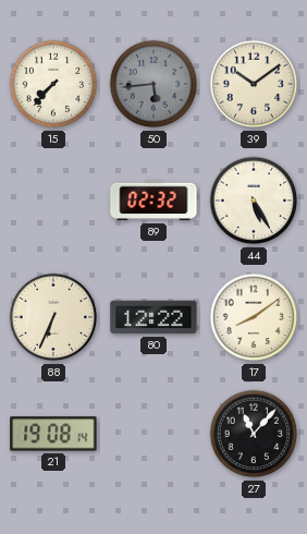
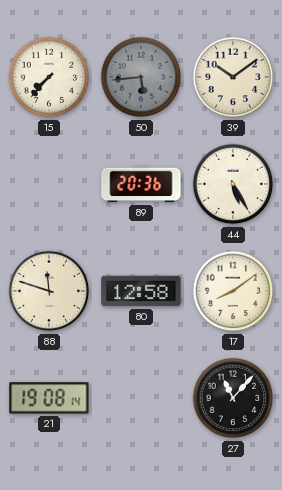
89: 02:32 -> 20:36 (141, 184)
88: 6:34 -> 11:48 (49, 291)
80: 12:22 -> 12:58 (141, 291)
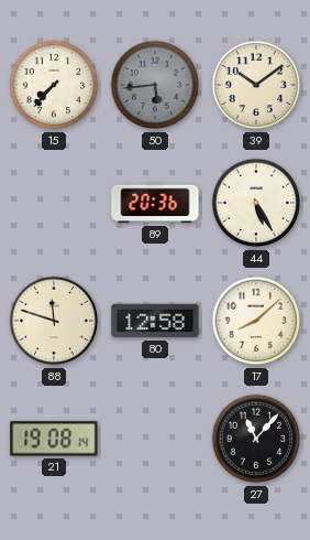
17: 8:09 -> 8:08 (256, 321)
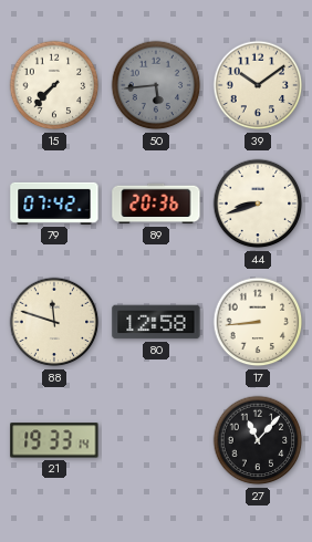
79: none -> 07:42 (54, 204)
44: 5:25 -> 8:42 (258, 204)
17: 8:08 -> 8:44 (258, 322)
21: 19:08 -> 19:33 (54, 440)
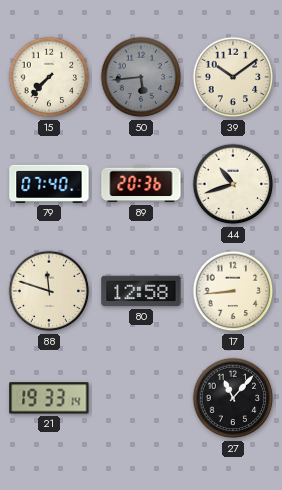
79: 07:42 -> 07:40 (49, 184)
44: 8:42 -> 10:42 (233, 184)
